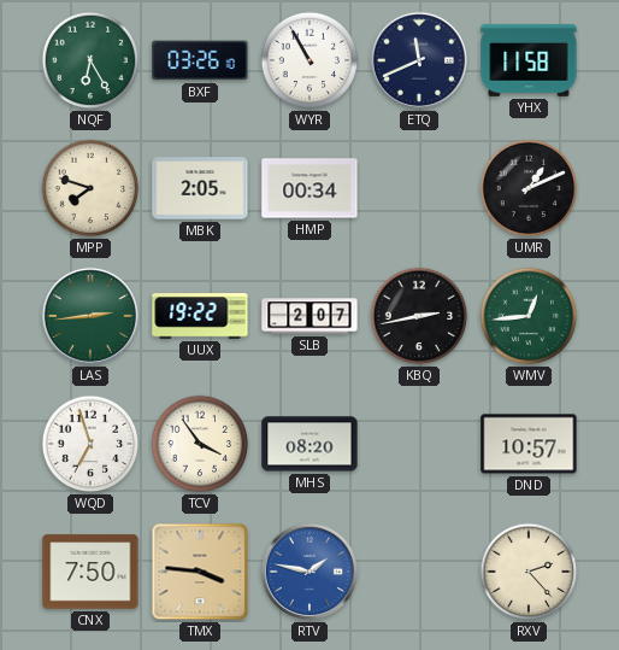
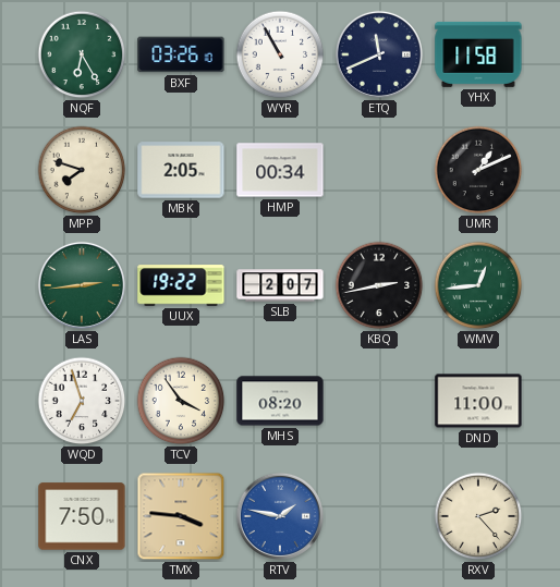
DND: 10:57 -> 11:00 (478, 401)
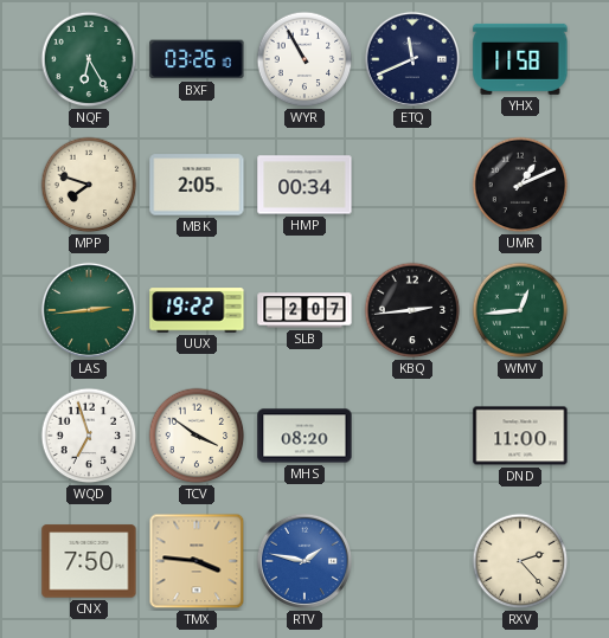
KBQ: 2:43 -> 2:44 (412, 310)
TCV: 3:54 -> 3:51 (197, 436)
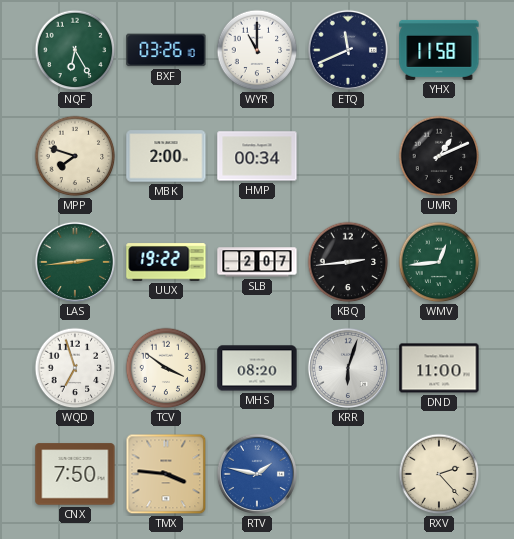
WYR: 10:55 -> 11:00 (257, 50)
MBK: 2:05 -> 2:00 (166, 156)
KRR: none -> 6:03 (348, 368)
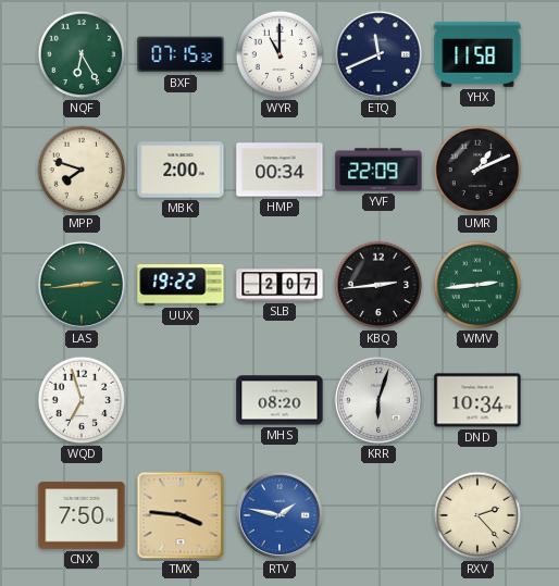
BXF: 03:26 -> 07:15 (181, 54)
YVF: none -> 22:09 (378, 170)
WMV: 12:44 -> 2:44 (477, 285)
TCV: 3:51 -> none (166, 368)
DND: 11:00 -> 10:34 (477, 400)
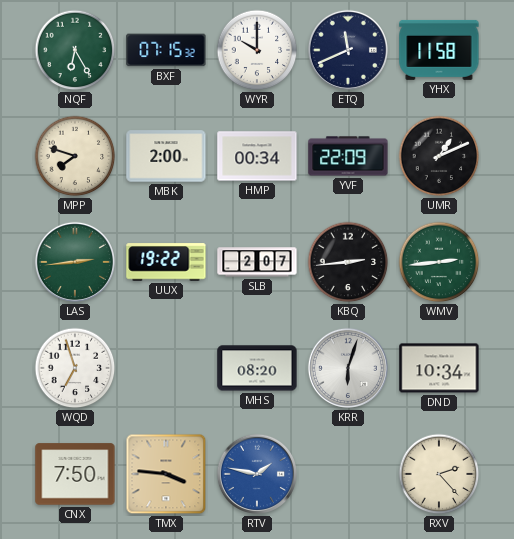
WYR: 11:00 -> 10:00 (257, 50)
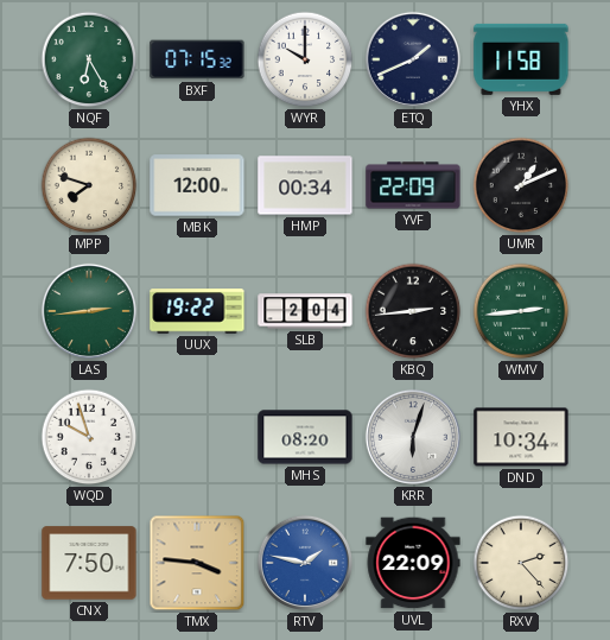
ETQ: 11:41 -> 1:41 (413, 59)
MBK: 2:00 -> 12:00 (197, 185)
SLB: 2:07 -> 2:04 (305, 311)
WQD: 6:57 -> 9:57 (89, 437)
UVL: none -> 22:09 (413, 563)
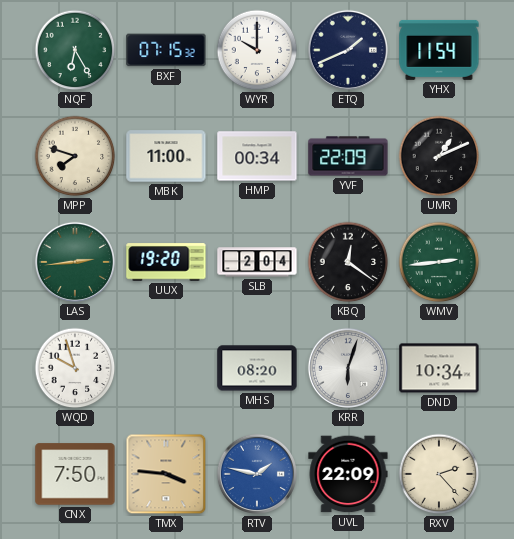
YHX: 11:58 -> 11:54 (439, 50)
MBK: 12:00 -> 11:00 (166, 156)
UUX: 19:22 -> 19:20 (166, 262)
KBQ: 2:44 -> 12:21 (348, 262)
